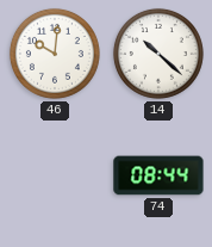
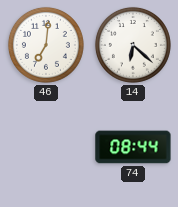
46: 10:01 -> 7:01 (46, 45)
14: 10:22 -> 6:22 (133, 45)
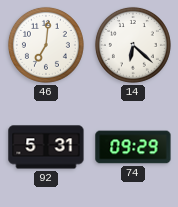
92: none -> 5:31 (46, 147)
74: 08:44 -> 09:29 (133, 147)
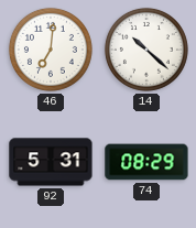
14: 6:22 -> 10:22 (146, 50)
74: 09:29 -> 08:29 (146, 162)
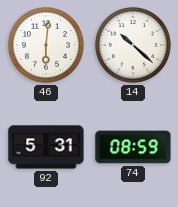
46: 7:01 -> 6:01 (46, 45)
74: 08:29 -> 08:59 (133, 147)
